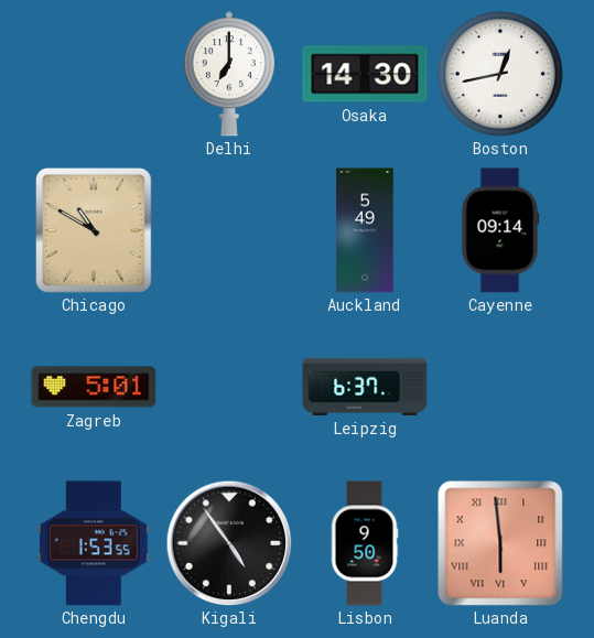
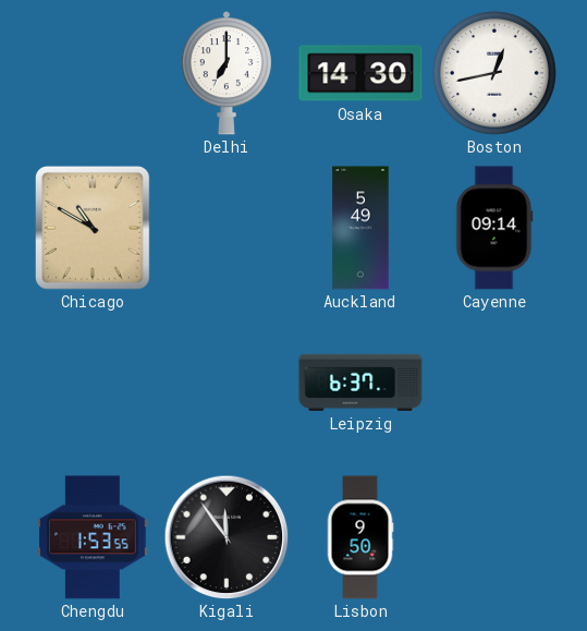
Zagreb: 5:01 -> none (94, 387)
Kigali: 4:54 -> 11:54 (227, 537)
Luanda: 5:59 -> none (500, 543)
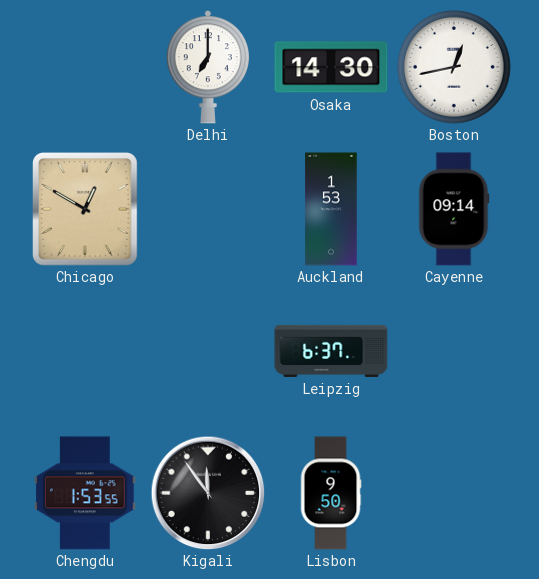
Chicago: 10:50 -> 12:50 (86, 209)
Auckland: 5:49 -> 1:53 (331, 209)
